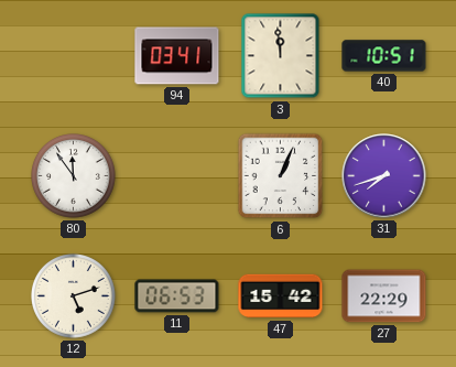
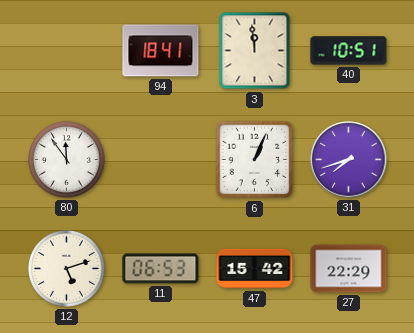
94: 03:41 -> 18:41 (161, 51)
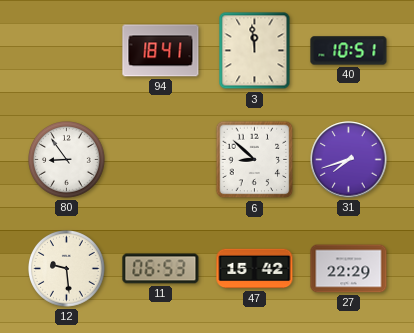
80: 11:54 -> 8:54 (67, 160)
6: 1:04 -> 8:52 (255, 160)
12: 5:12 -> 9:29 (67, 269)
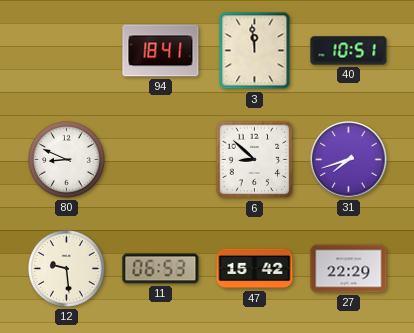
80: 8:54 -> 8:49 (67, 160)
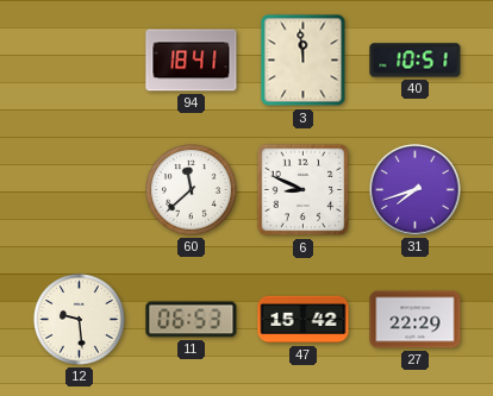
80: 8:49 -> none (67, 160)
60: none -> 11:38 (192, 190)
6: 8:52 -> 8:49 (304, 190)
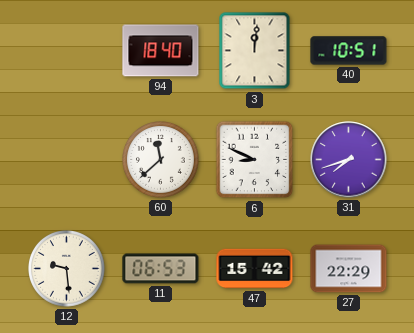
94: 18:41 -> 18:40 (161, 51)
3: 11:59 -> 12:01 (255, 51)
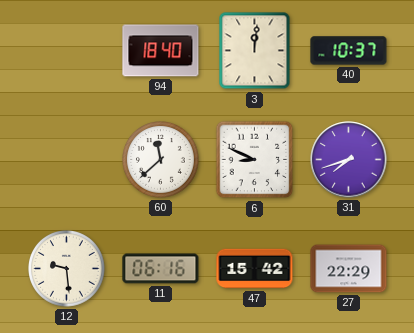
40: 10:51 -> 10:37 (349, 51)
11: 06:53 -> 06:16 (161, 269)
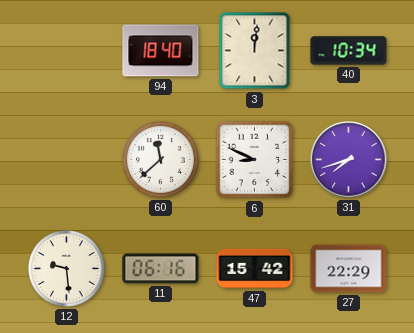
40: 10:37 -> 10:34 (349, 51)
